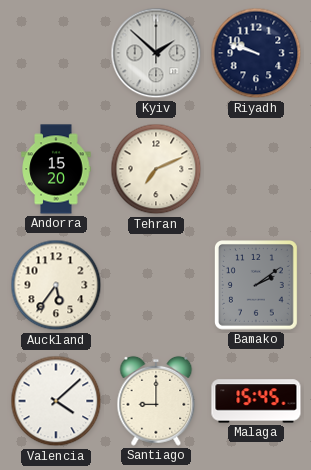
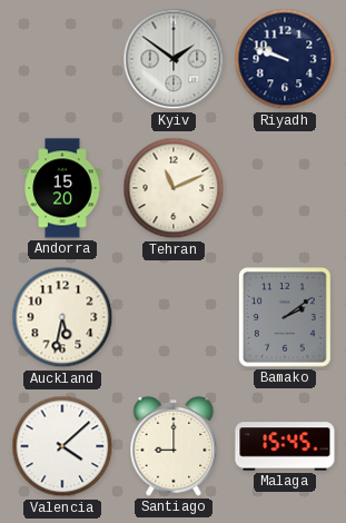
Kyiv: 1:52 -> 1:51 (174, 59)
Tehran: 7:11 -> 11:11 (174, 188)
Auckland: 5:36 -> 5:32 (62, 317)
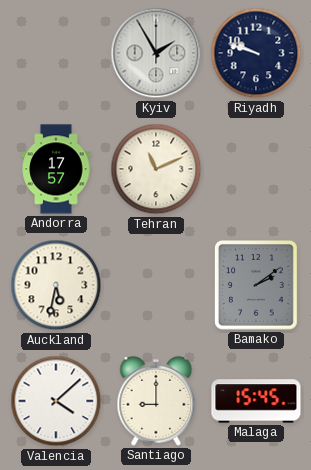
Kyiv: 1:51 -> 1:55 (156, 53)
Andorra: 15:20 -> 17:57 (56, 169)
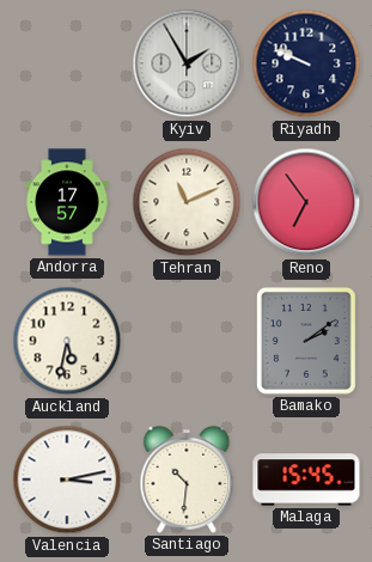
Riyadh: 9:48 -> 9:49 (306, 63)
Reno: none -> 6:54 (306, 202)
Valencia: 4:08 -> 3:13 (67, 479)
Santiago: 9:00 -> 10:31 (187, 479)
